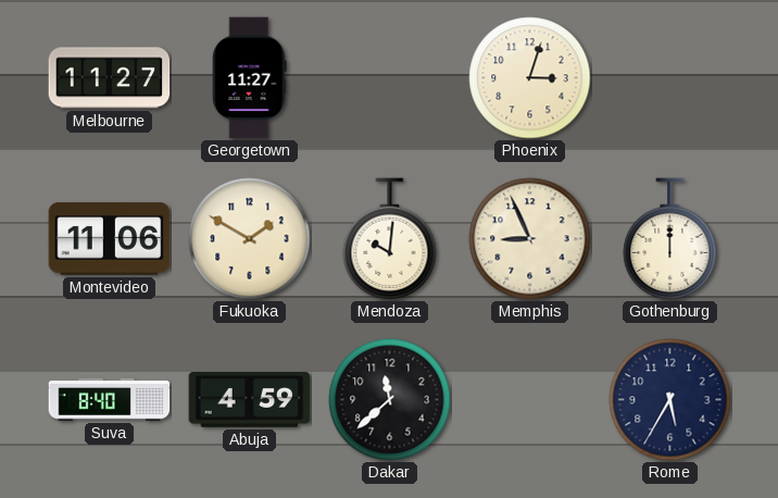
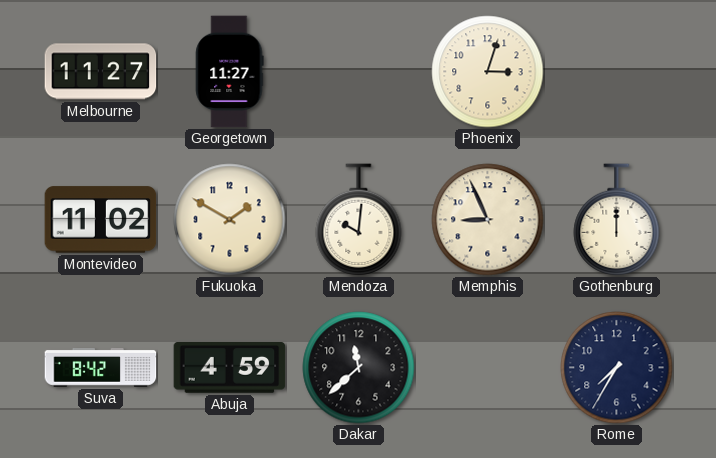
Montevideo: 11:06 -> 11:02 (101, 220)
Suva: 8:40 -> 8:42 (101, 367)
Rome: 5:35 -> 7:35 (617, 368)
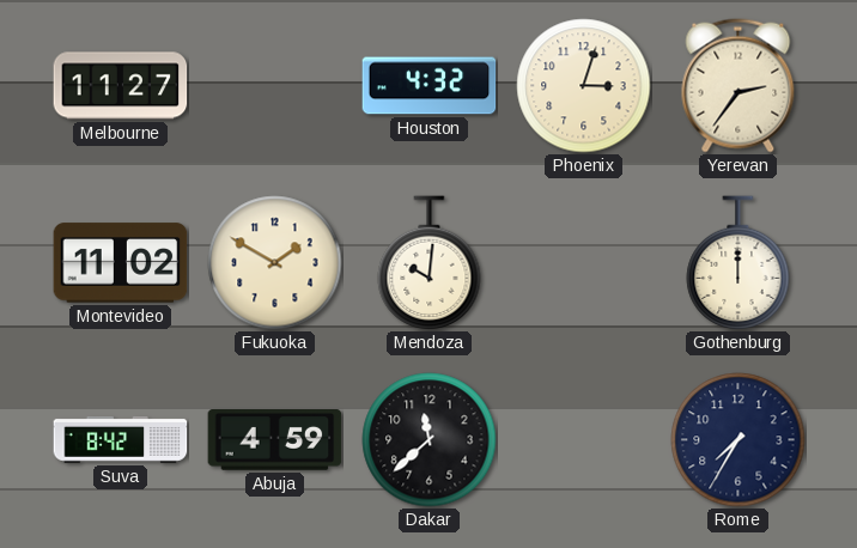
Georgetown: 11:27 -> none (230, 72)
Houston: none -> 4:32 (430, 86)
Yerevan: none -> 2:36 (739, 86)
Memphis: 8:56 -> none (488, 220)
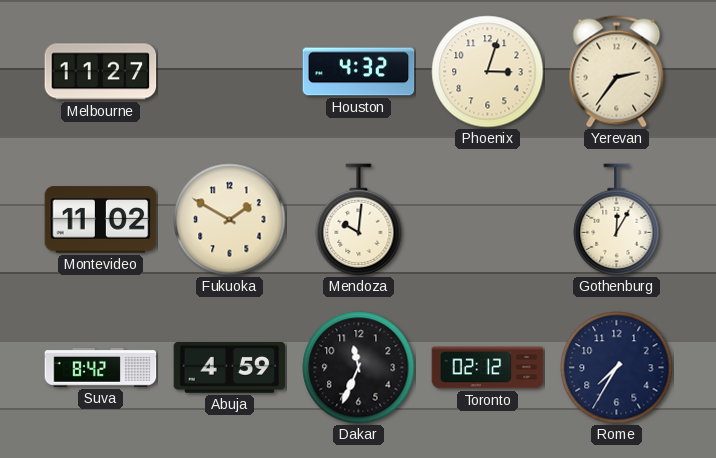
Gothenburg: 12:00 -> 12:05 (617, 220)
Dakar: 11:38 -> 11:34 (359, 368)
Toronto: none -> 02:12 (488, 368)
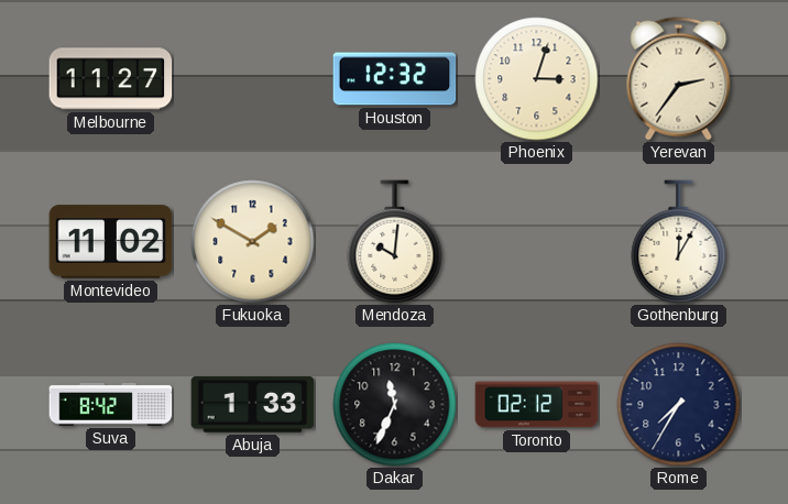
Houston: 4:32 -> 12:32 (395, 79)
Abuja: 4:59 -> 1:33 (253, 405)
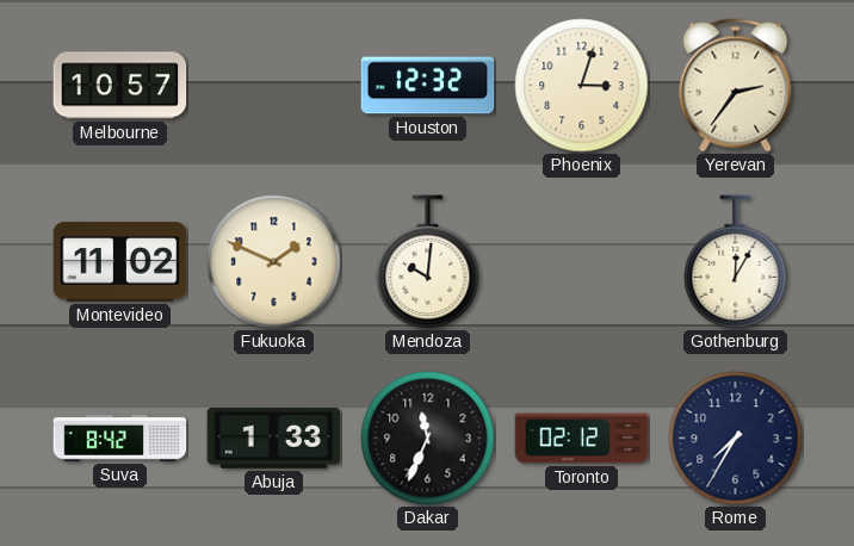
Melbourne: 11:27 -> 10:57 (120, 86)
Fukuoka: 1:50 -> 1:49 (274, 262)
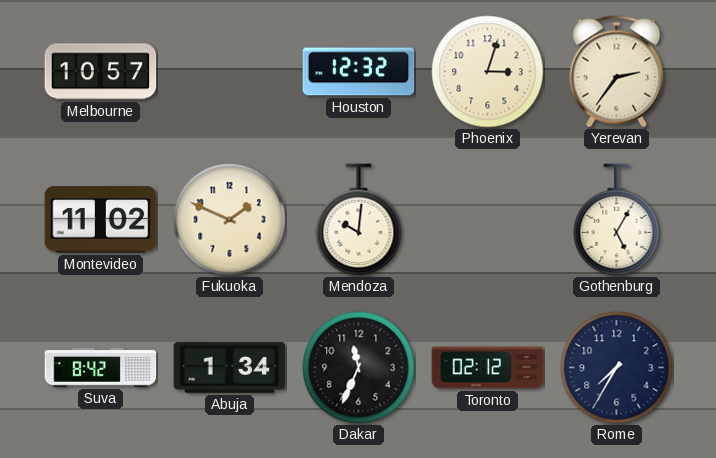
Gothenburg: 12:05 -> 5:05 (617, 220)
Abuja: 1:33 -> 1:34 (230, 368)
